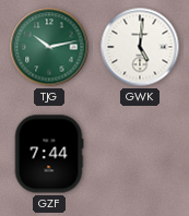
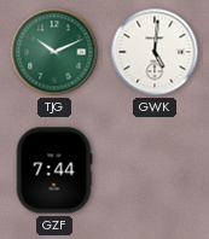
TJG: 10:13 -> 10:11 (54, 52)
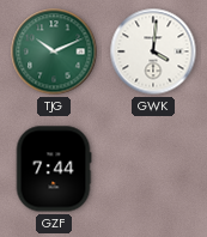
GWK: 5:01 -> 4:01 (153, 51)
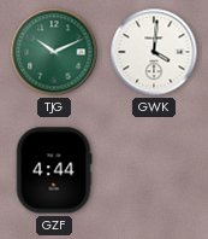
GZF: 7:44 -> 4:44 (54, 170)
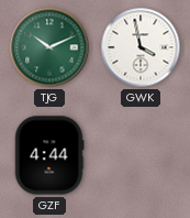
GWK: 4:01 -> 3:58 (141, 47)
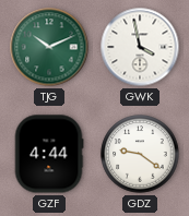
GDZ: none -> 9:21 (140, 154)
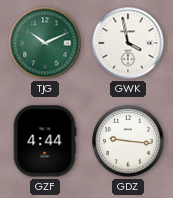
GDZ: 9:21 -> 9:16 (128, 141)
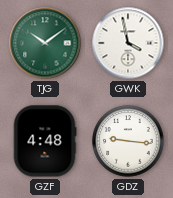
TJG: 10:11 -> 10:09 (45, 43)
GZF: 4:44 -> 4:48 (45, 141)
